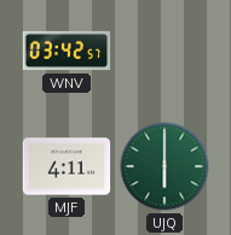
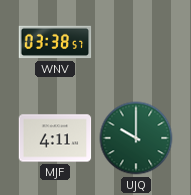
WNV: 03:42 -> 03:38 (55, 42)
UJQ: 6:00 -> 10:00 (136, 138)
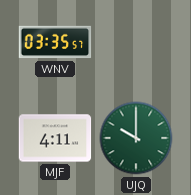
WNV: 03:38 -> 03:35 (55, 42)
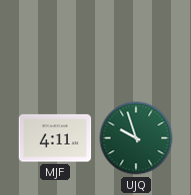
WNV: 03:35 -> none (55, 42)
UJQ: 10:00 -> 9:57 (136, 138)
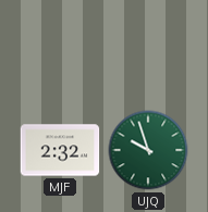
MJF: 4:11 -> 2:32 (60, 150)
